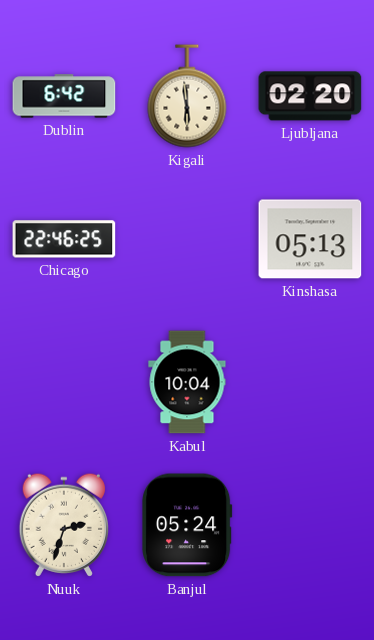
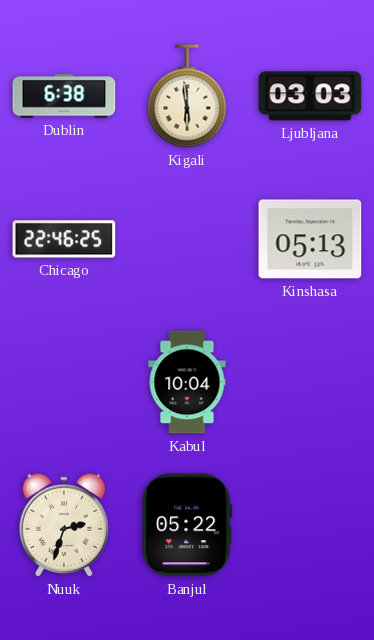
Dublin: 6:42 -> 6:38 (64, 96)
Ljubljana: 02:20 -> 03:03 (310, 96)
Banjul: 05:24 -> 05:22 (187, 525)
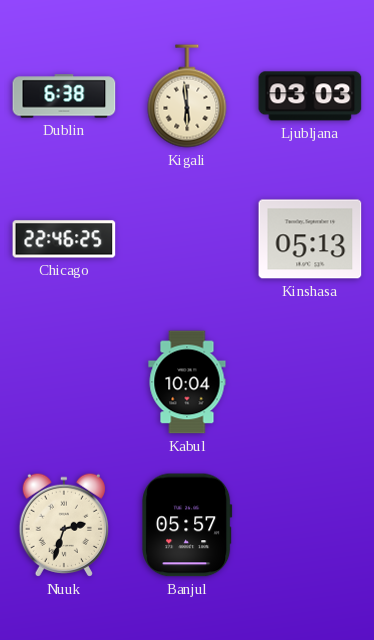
Banjul: 05:22 -> 05:57 (187, 525)
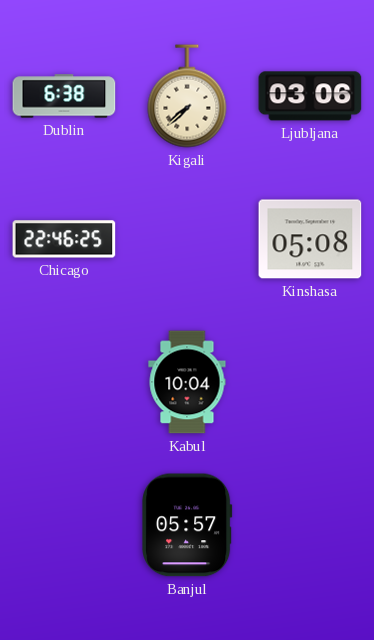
Kigali: 5:59 -> 7:38 (187, 96)
Ljubljana: 03:03 -> 03:06 (310, 96)
Kinshasa: 05:13 -> 05:08 (310, 239)
Nuuk: 2:33 -> none (63, 525)
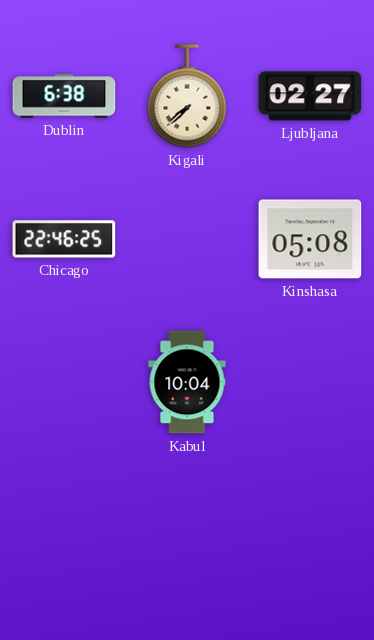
Ljubljana: 03:06 -> 02:27 (310, 96)
Banjul: 05:57 -> none (187, 525)
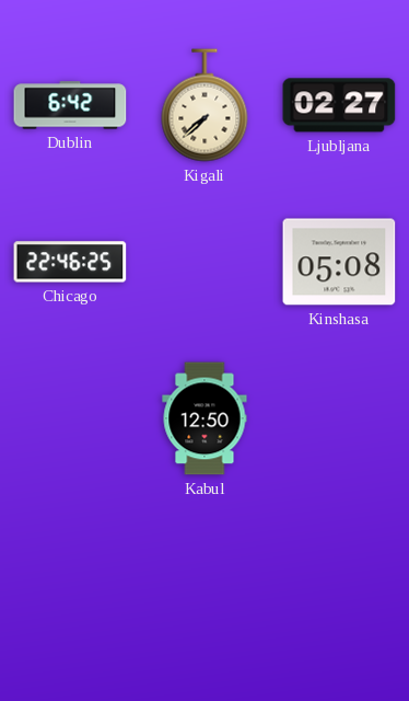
Dublin: 6:38 -> 6:42 (70, 105)
Kabul: 10:04 -> 12:50 (204, 418)
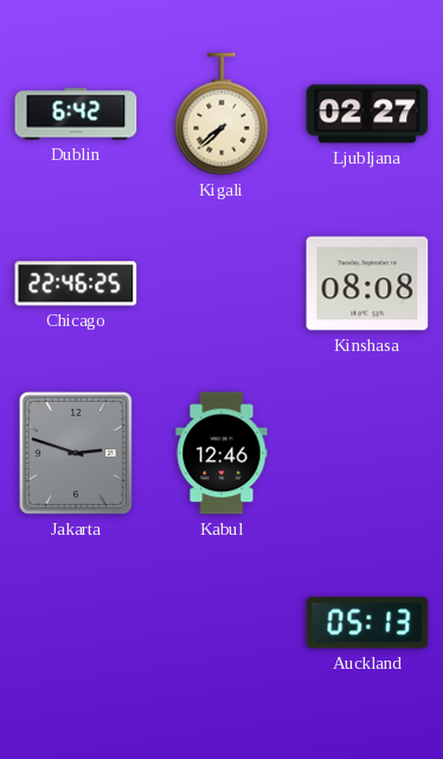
Kinshasa: 05:08 -> 08:08 (367, 283)
Jakarta: none -> 2:48 (76, 453)
Kabul: 12:50 -> 12:46 (221, 453)
Auckland: none -> 05:13 (367, 623)
